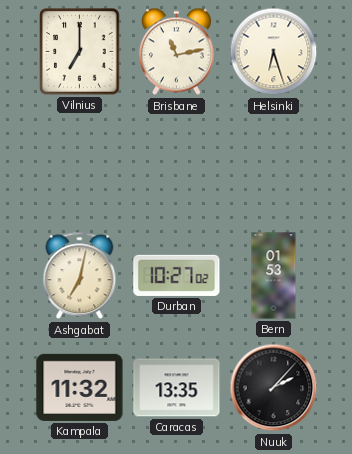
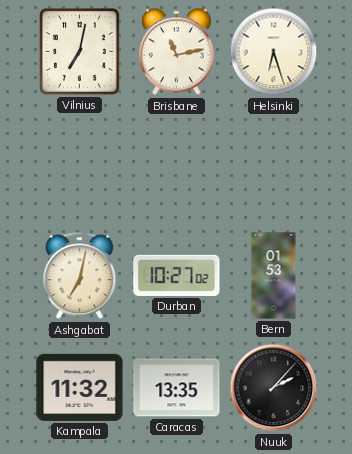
Vilnius: 7:00 -> 7:02 (80, 52)
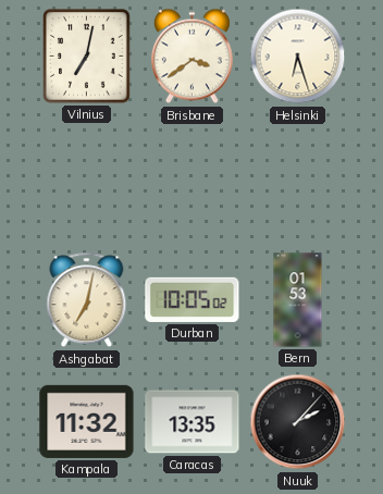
Brisbane: 11:13 -> 3:39 (191, 57)
Durban: 10:27 -> 10:05 (193, 299)
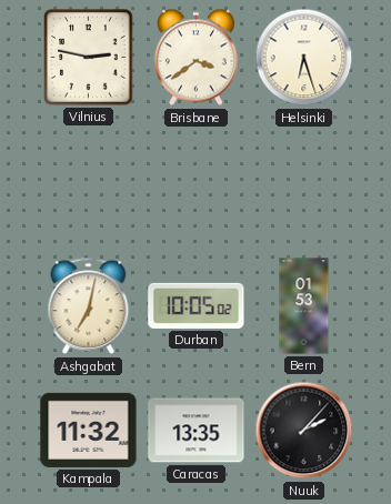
Vilnius: 7:02 -> 2:47 (89, 58)
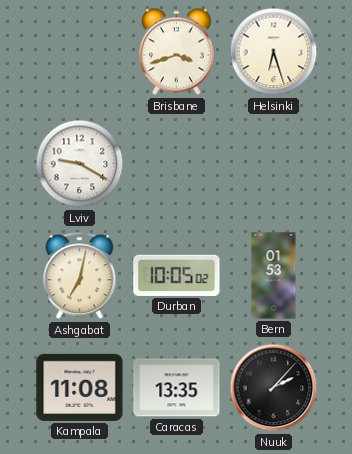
Vilnius: 2:47 -> none (89, 58)
Brisbane: 3:39 -> 3:42 (176, 52)
Lviv: none -> 9:20 (80, 164)
Kampala: 11:32 -> 11:08 (80, 387)
